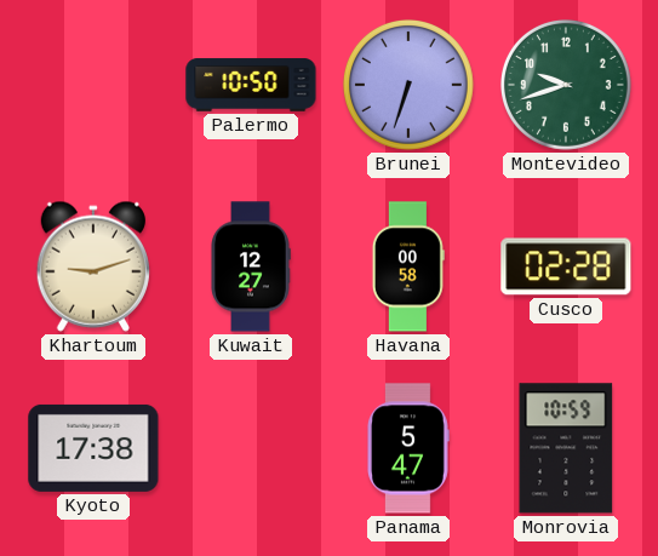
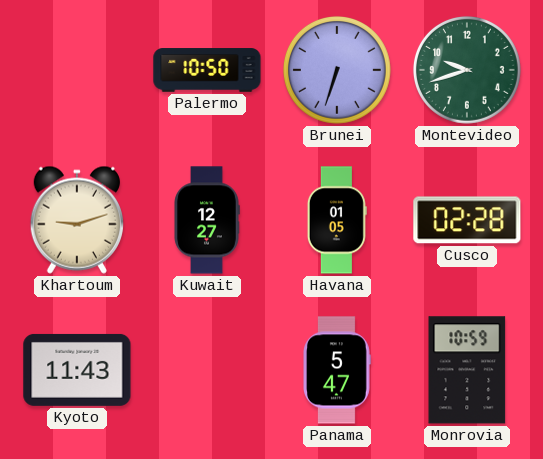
Havana: 00:58 -> 01:05 (337, 220)
Kyoto: 17:38 -> 11:43 (77, 370)
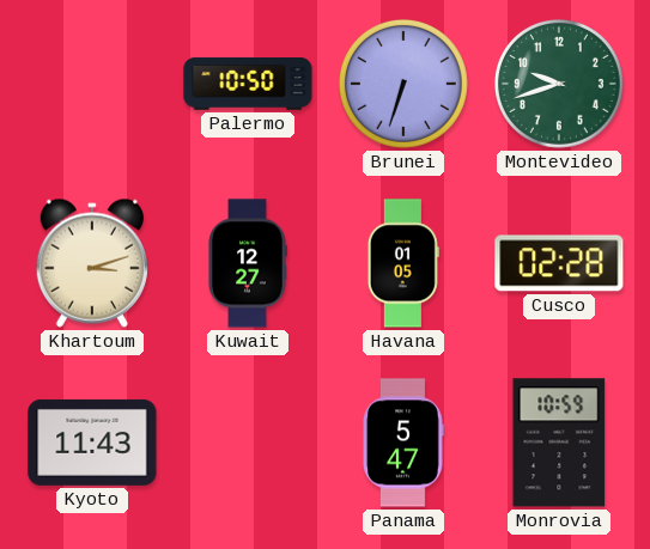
Khartoum: 9:12 -> 3:12 (92, 263)
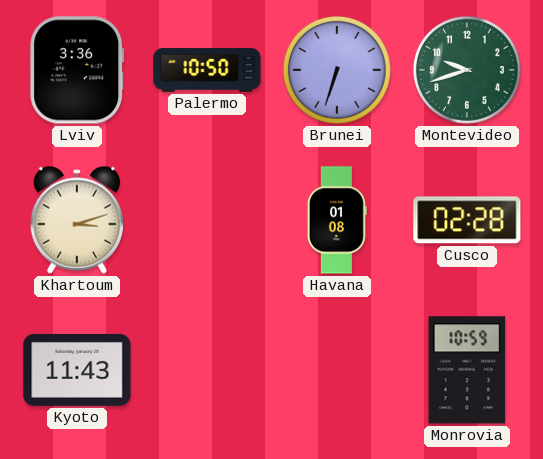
Lviv: none -> 3:36 (77, 70)
Kuwait: 12:27 -> none (248, 263)
Havana: 01:05 -> 01:08 (337, 220)
Panama: 5:47 -> none (403, 443)
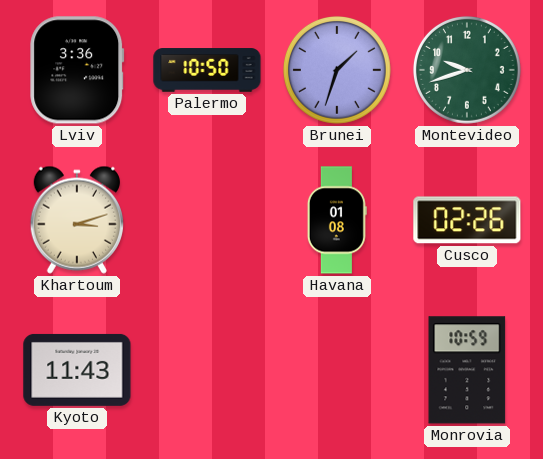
Brunei: 6:33 -> 1:33 (337, 70)
Cusco: 02:28 -> 02:26 (467, 220)
